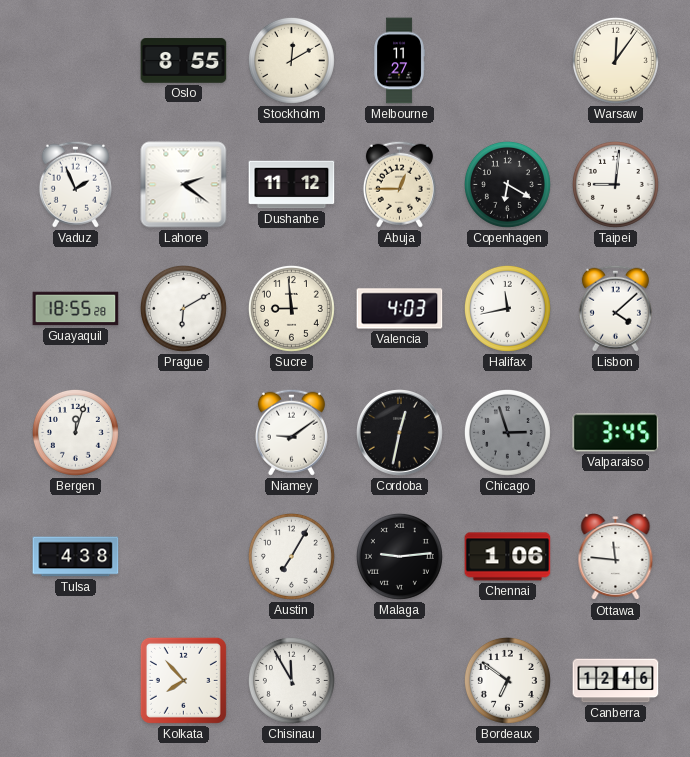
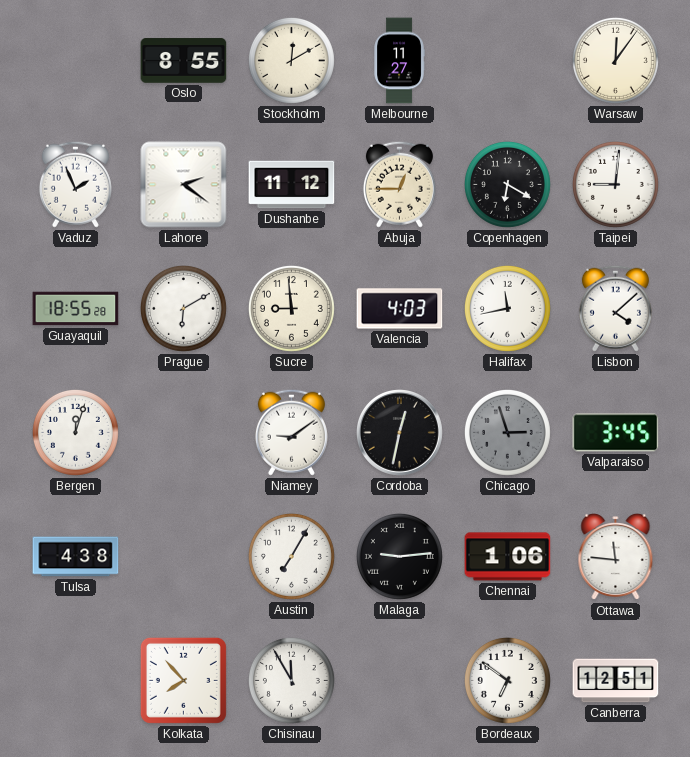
Canberra: 12:46 -> 12:51 (616, 681)
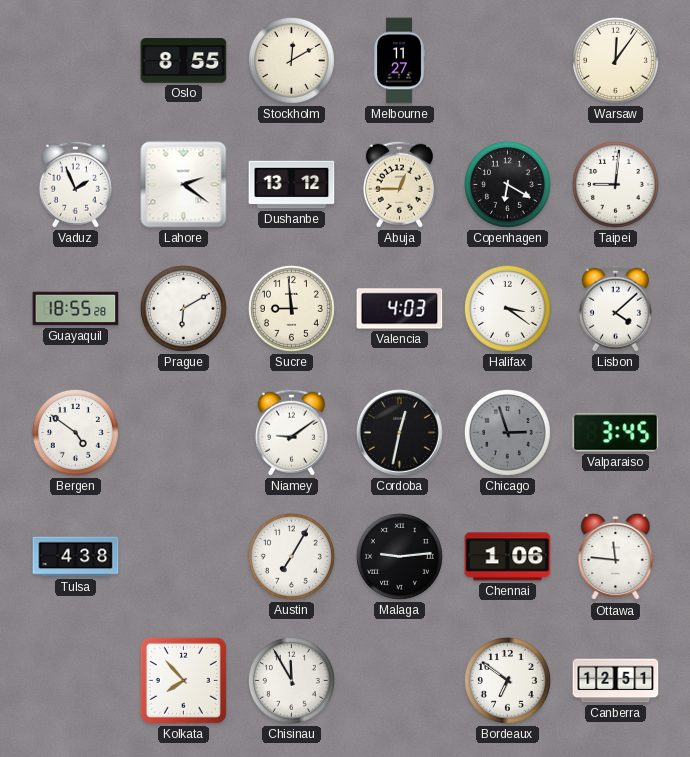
Dushanbe: 11:12 -> 13:12 (292, 185)
Halifax: 11:43 -> 3:21 (507, 308)
Bergen: 12:03 -> 4:51 (75, 432)
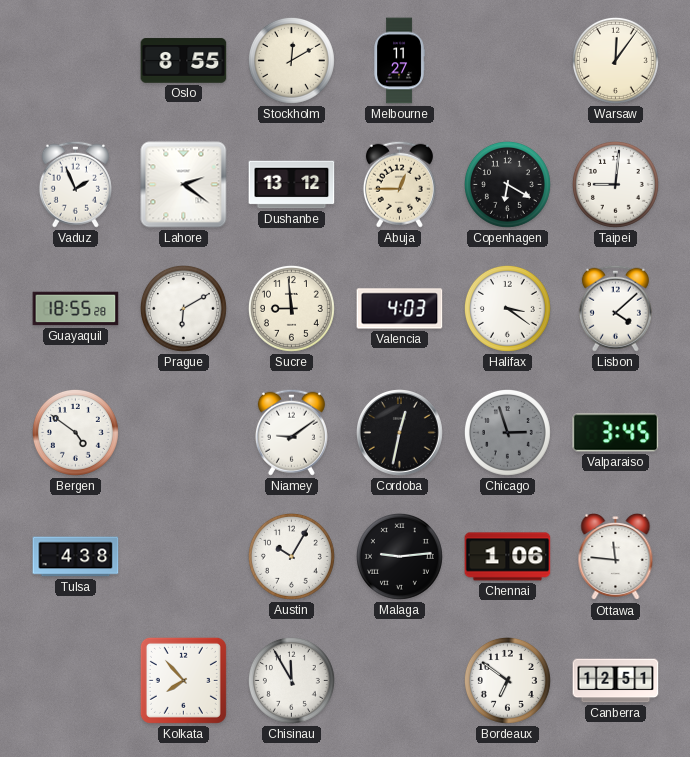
Austin: 7:05 -> 10:05 (291, 556)
